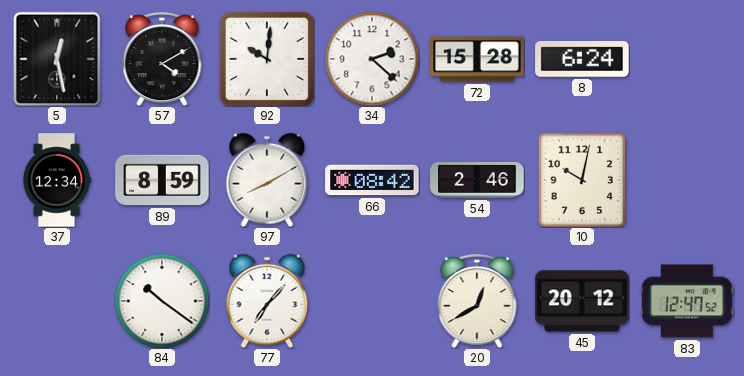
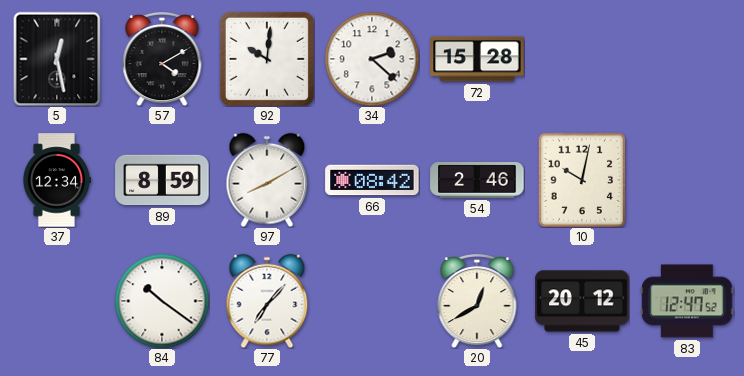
8: 6:24 -> none (582, 59)
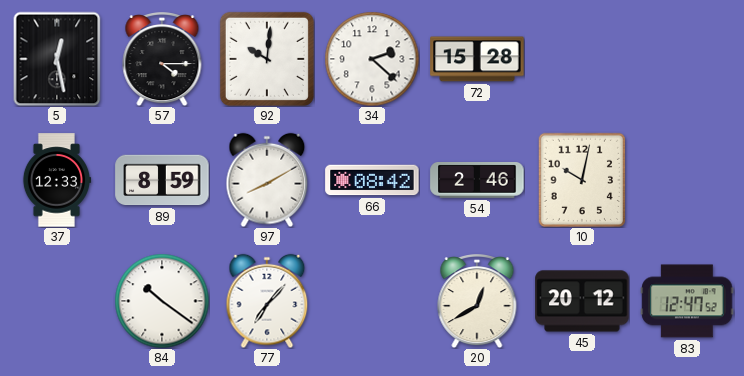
57: 4:10 -> 4:15 (162, 60)
37: 12:34 -> 12:33 (57, 180)
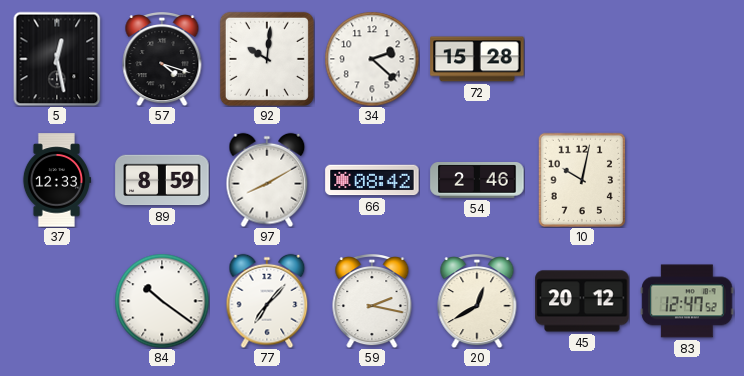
57: 4:15 -> 4:18 (162, 60)
59: none -> 2:17 (372, 302)
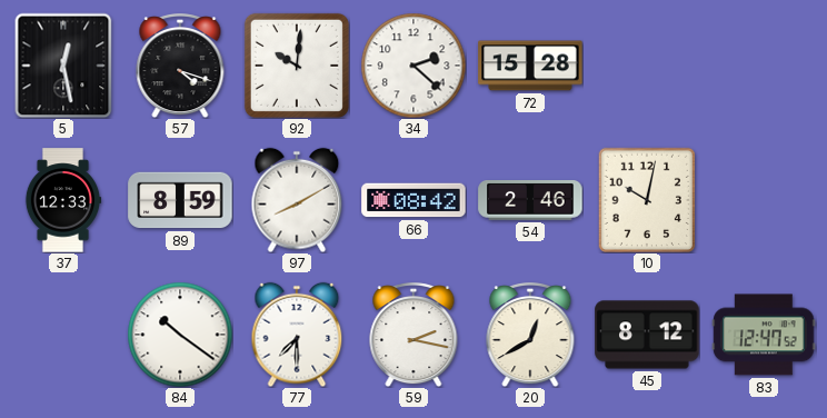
77: 7:07 -> 7:30 (297, 335)
45: 20:12 -> 8:12 (647, 335)
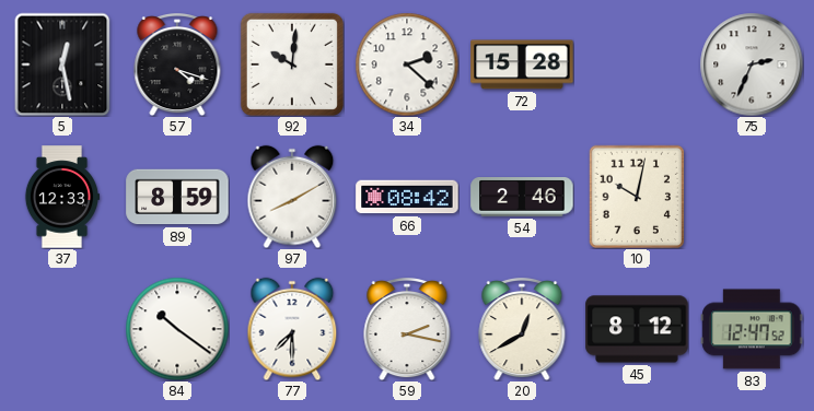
75: none -> 2:34 (752, 64)
